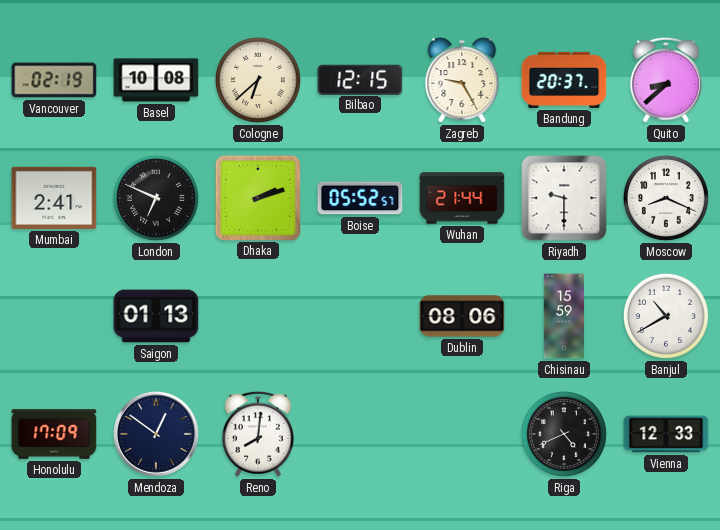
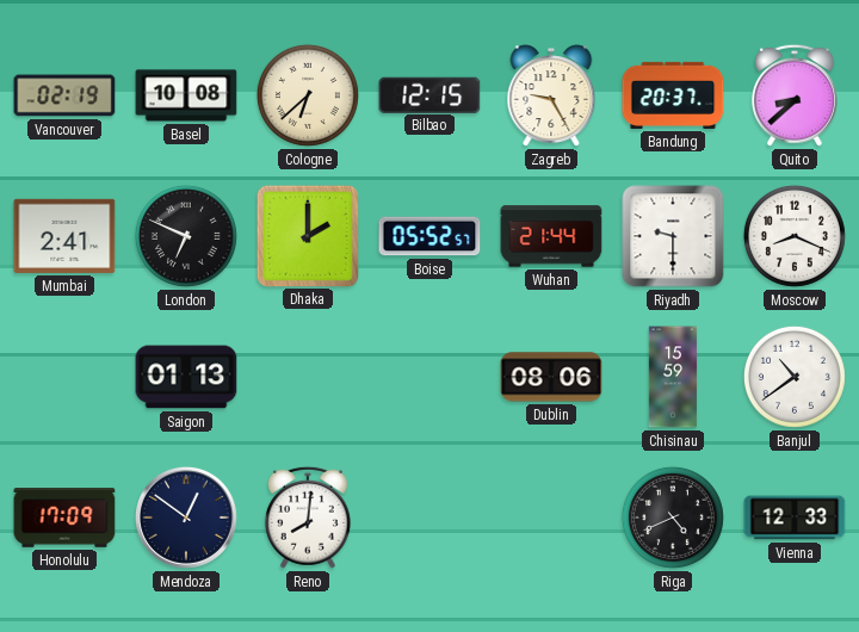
Dhaka: 2:12 -> 2:00 (307, 235)
Banjul: 10:40 -> 10:39 (795, 377)
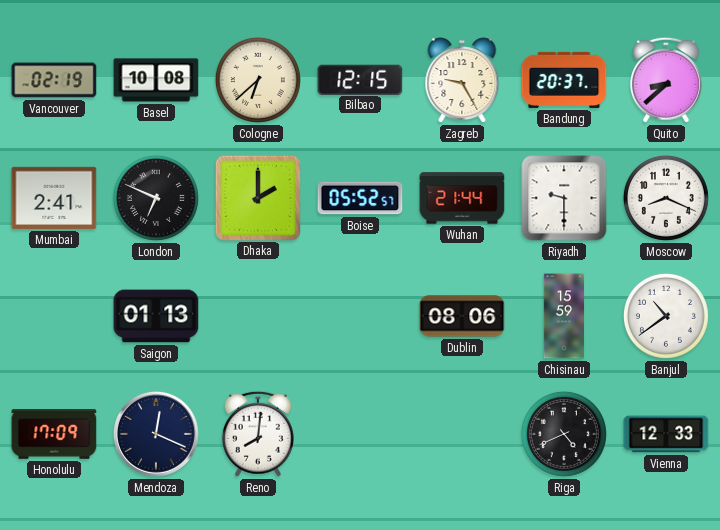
Mendoza: 12:51 -> 12:19 (156, 434)
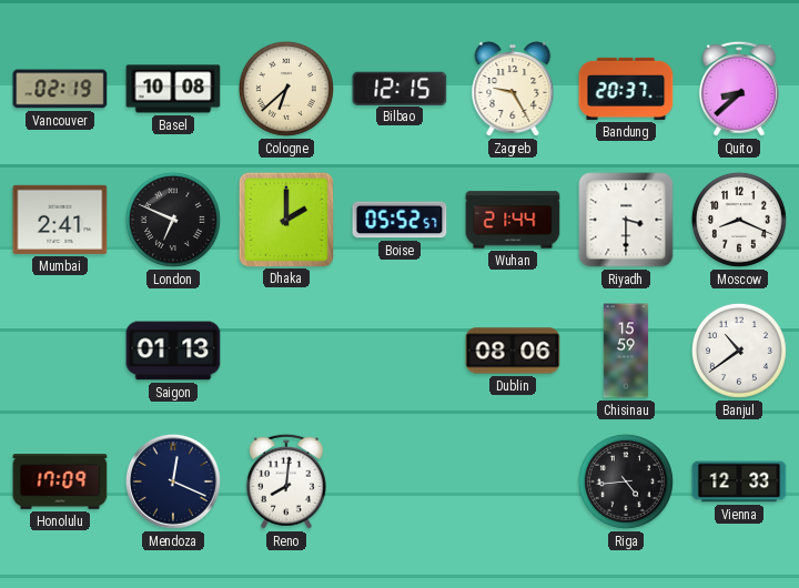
Riyadh: 9:30 -> 3:30 (626, 220)
Riga: 4:41 -> 4:44 (626, 481)
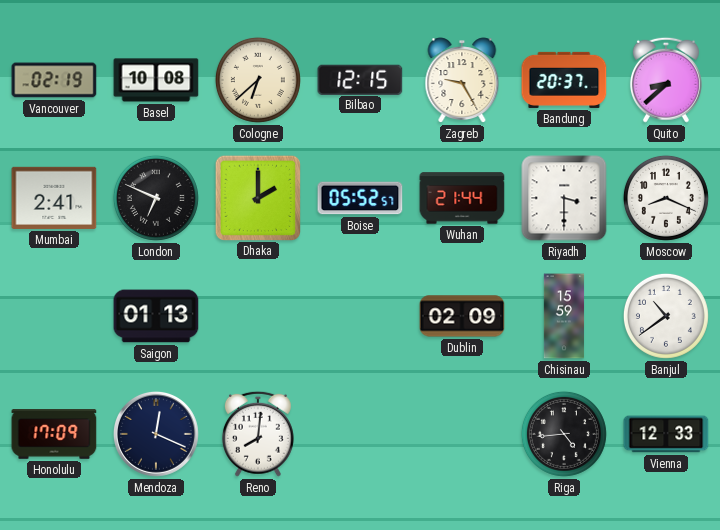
Dublin: 08:06 -> 02:09 (462, 316)
